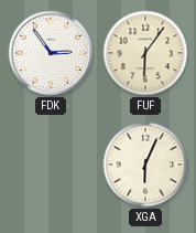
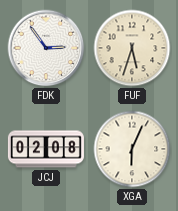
FUF: 6:06 -> 5:33 (132, 48)
JCJ: none -> 02:08 (46, 149)
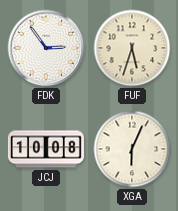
JCJ: 02:08 -> 10:08 (46, 149)
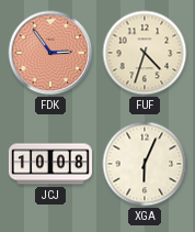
FDK dial: white -> salmon (50, 53)
FUF: 5:33 -> 4:33 (145, 53)
